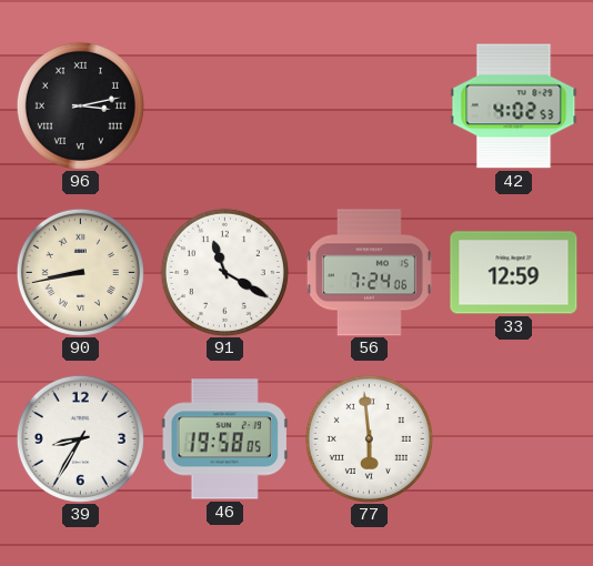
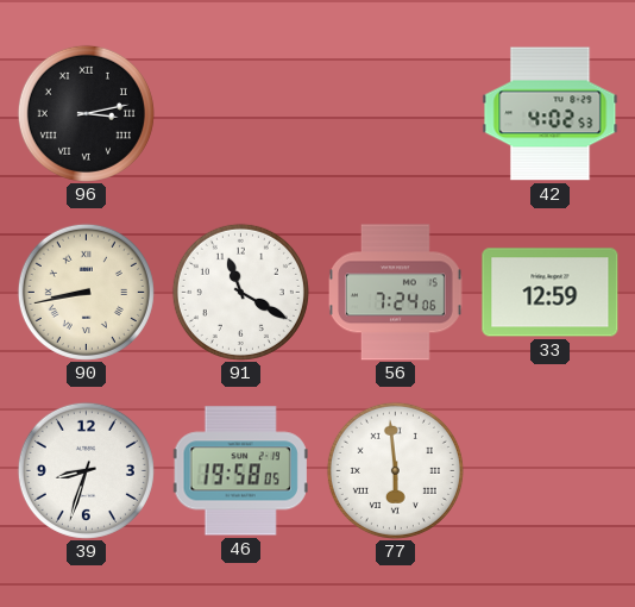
39: 8:35 -> 8:33 (86, 470)
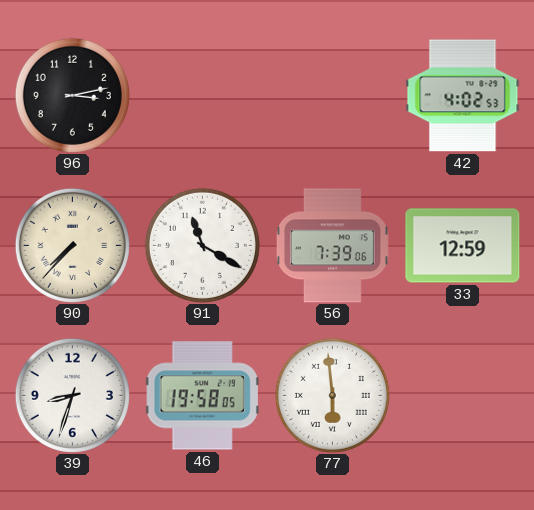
96 numerals: Roman -> Arabic (72, 95)
90: 8:43 -> 7:37 (72, 245)
56: 7:24 -> 7:39 (332, 246)
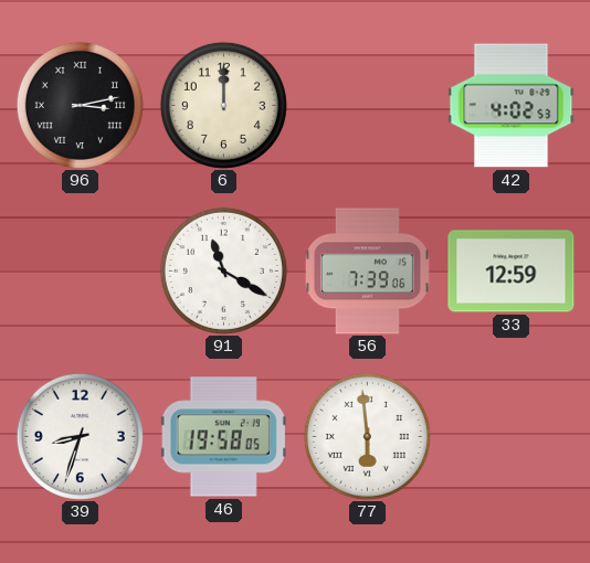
96 numerals: Arabic -> Roman (80, 105)
6: none -> 12:00 (223, 105)
90: 7:37 -> none (72, 245)
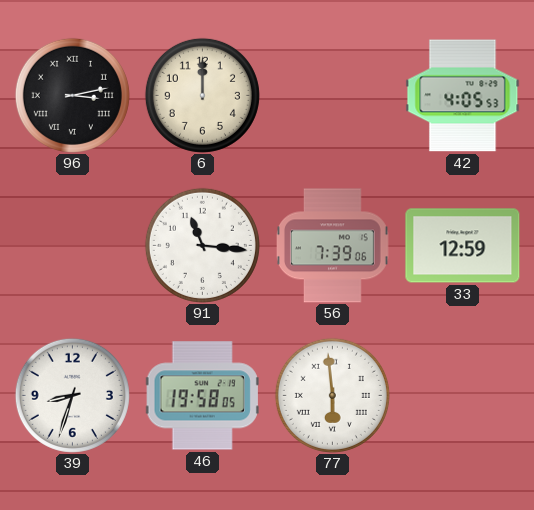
42: 4:02 -> 4:05 (463, 96)
91: 11:20 -> 11:16 (202, 245)
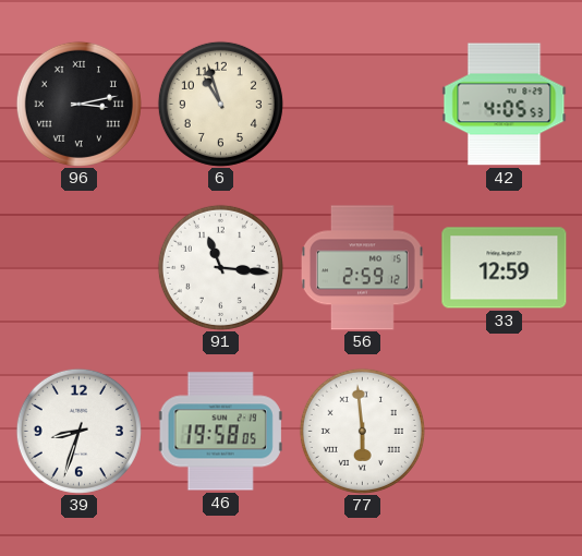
6: 12:00 -> 10:57 (220, 104)
56: 7:39 -> 2:59 (362, 268)
